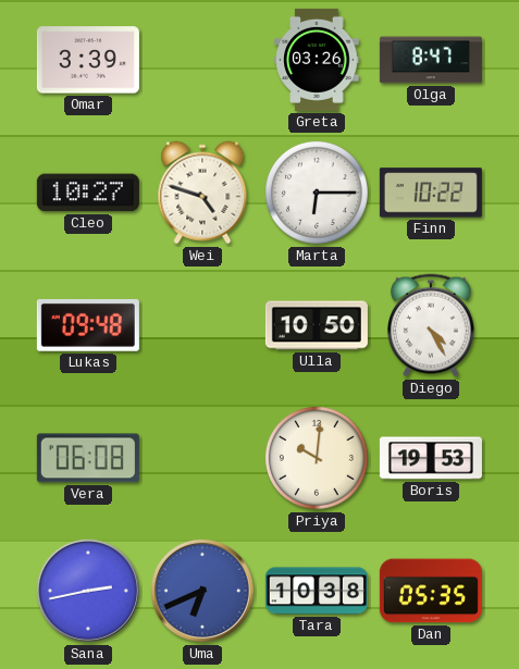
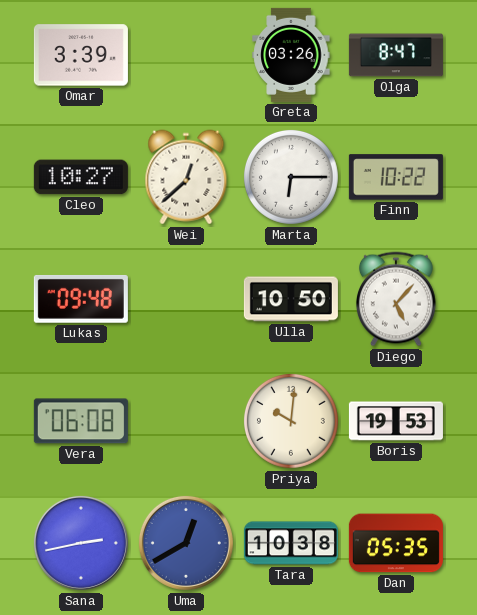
Wei: 4:48 -> 12:38 (186, 177)
Diego: 4:25 -> 5:07 (396, 299)
Uma: 6:41 -> 12:40 (186, 543)
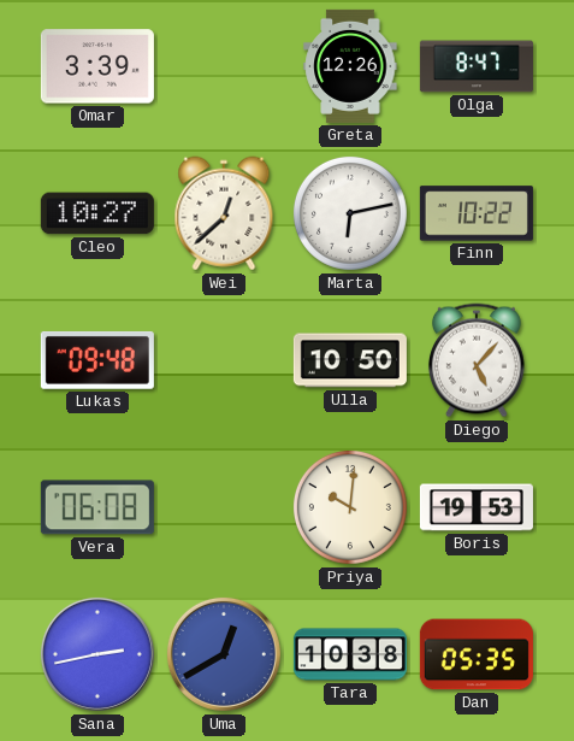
Greta: 03:26 -> 12:26 (350, 66)
Marta: 6:15 -> 6:13 (350, 213)
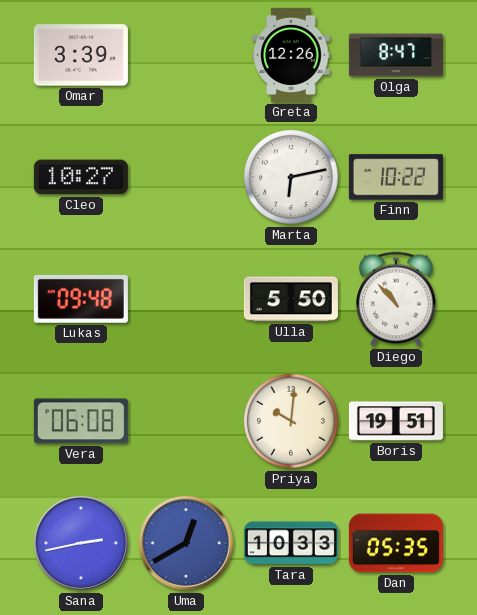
Wei: 12:38 -> none (224, 213)
Ulla: 10:50 -> 5:50 (291, 299)
Diego: 5:07 -> 10:53 (396, 299)
Boris: 19:53 -> 19:51 (396, 421)
Tara: 10:38 -> 10:33 (291, 543)
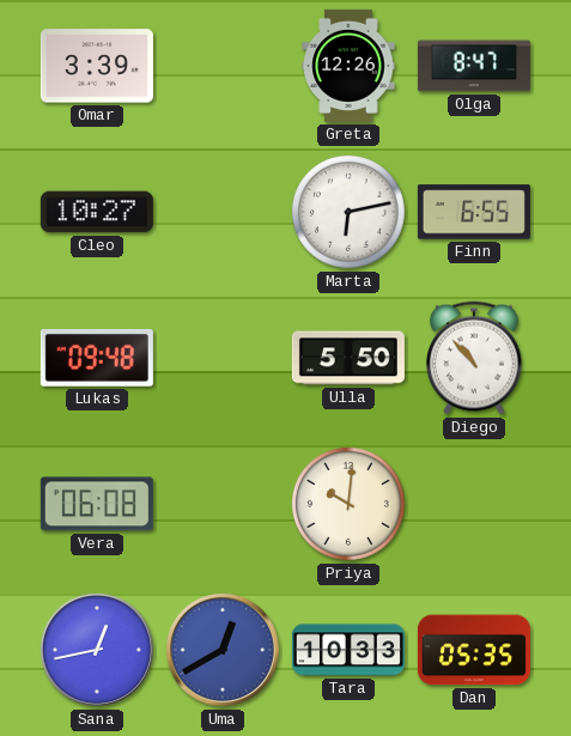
Finn: 10:22 -> 6:55 (474, 212)
Boris: 19:51 -> none (396, 421)
Sana: 2:43 -> 12:43 (97, 650)
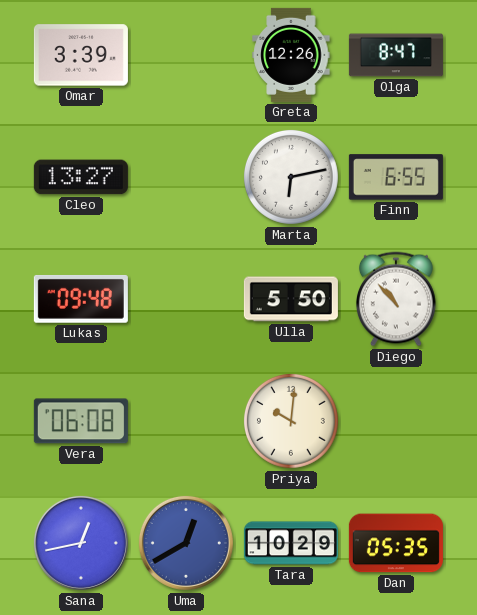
Cleo: 10:27 -> 13:27 (81, 177)
Tara: 10:33 -> 10:29 (291, 543)
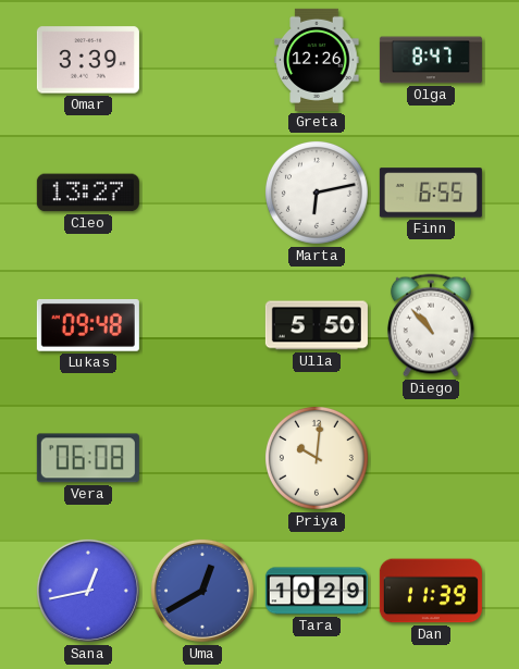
Dan: 05:35 -> 11:39 (431, 591)
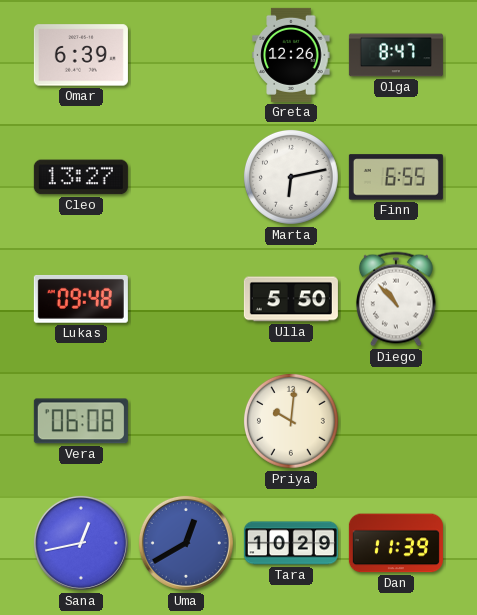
Omar: 3:39 -> 6:39 (81, 55)
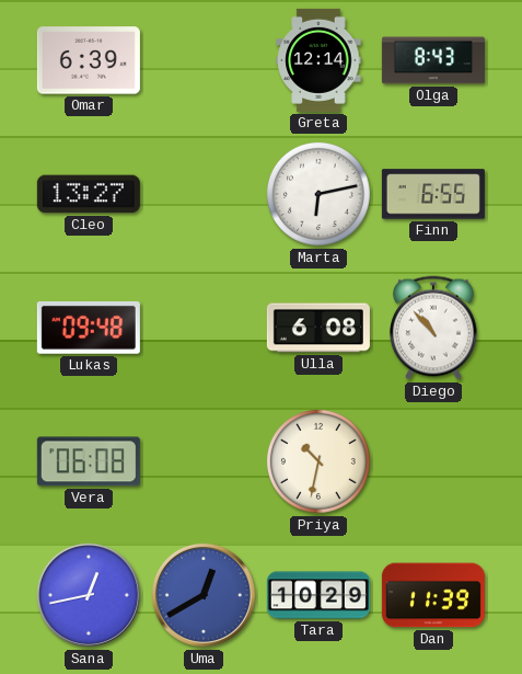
Greta: 12:26 -> 12:14 (318, 60)
Olga: 8:47 -> 8:43 (433, 60)
Ulla: 5:50 -> 6:08 (318, 328)
Priya: 10:01 -> 10:32 (318, 461)
